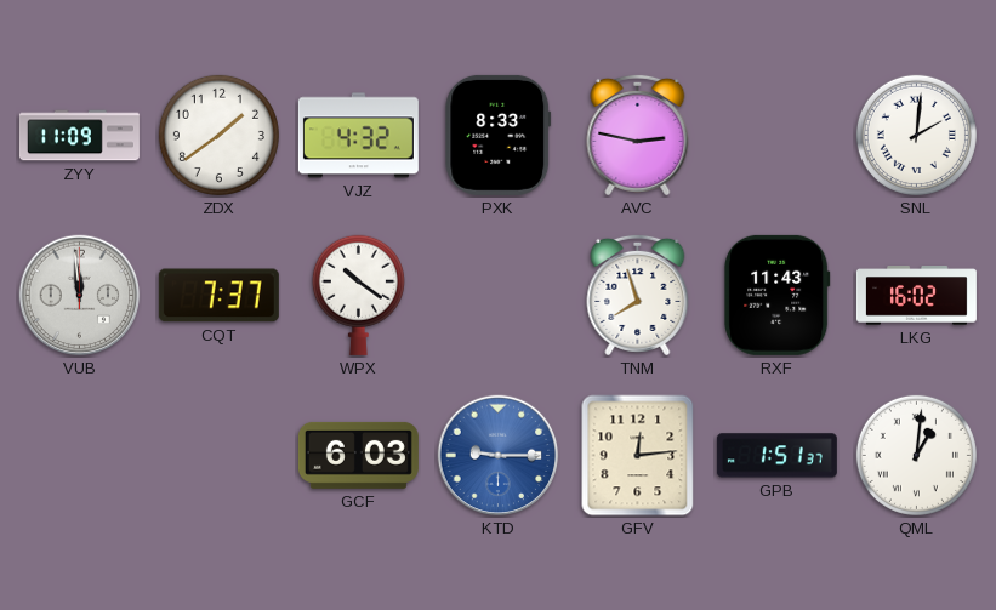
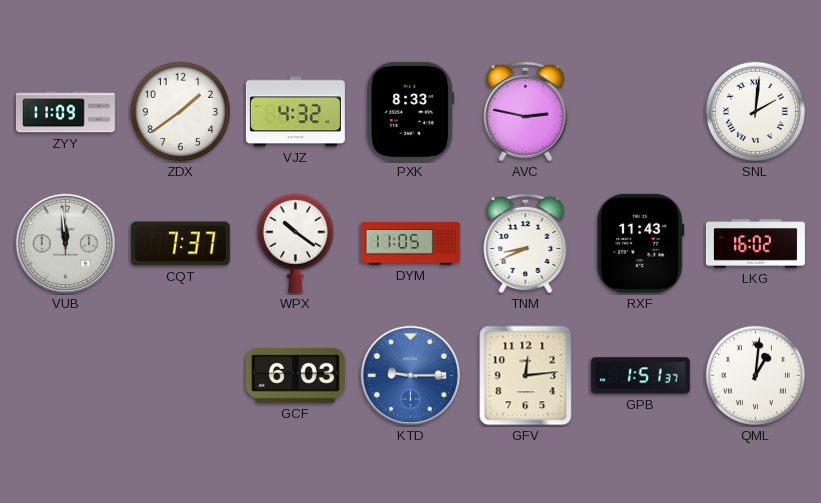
DYM: none -> 11:05 (410, 244)
TNM: 7:57 -> 8:41 (526, 243)
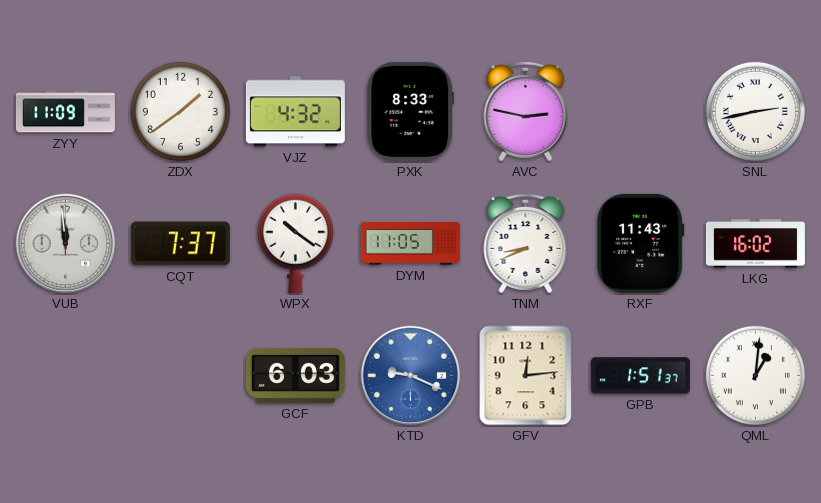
SNL: 2:01 -> 2:43 (755, 111)
KTD: 9:15 -> 9:19 (411, 376)
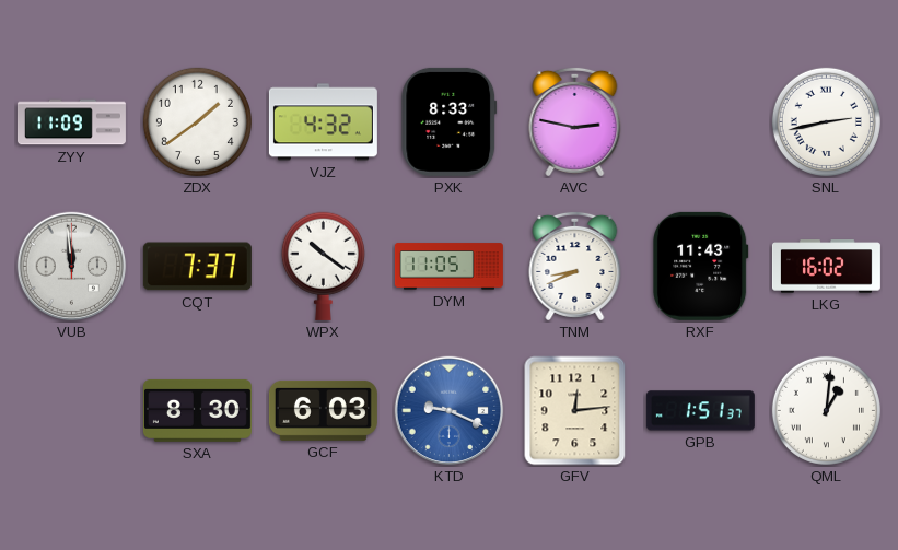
SXA: none -> 8:30 (197, 410)
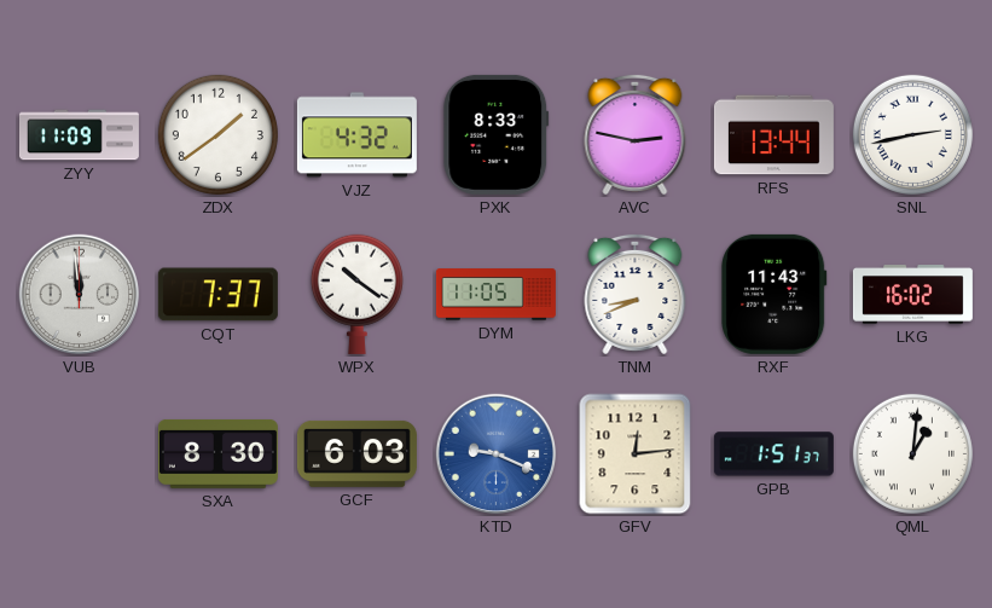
RFS: none -> 13:44 (773, 135)
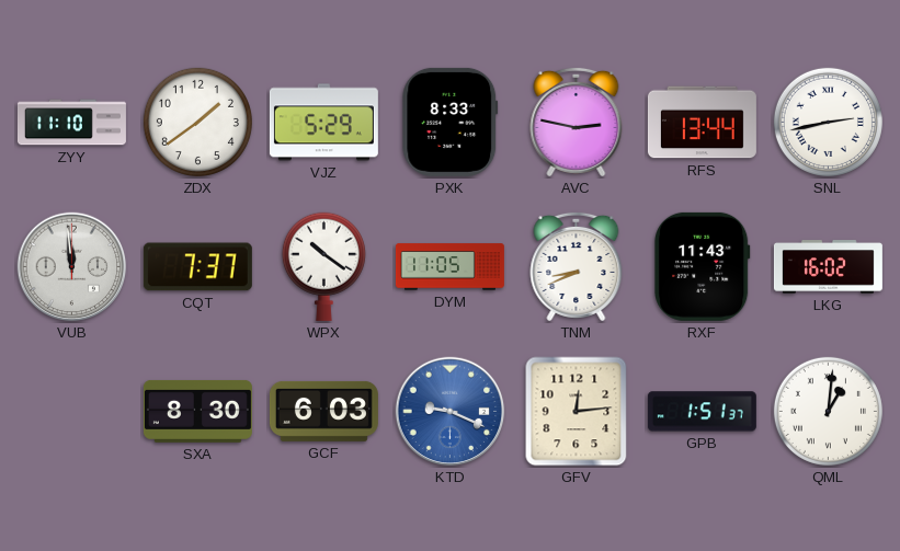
ZYY: 11:09 -> 11:10 (71, 123)
VJZ: 4:32 -> 5:29 (323, 123)
